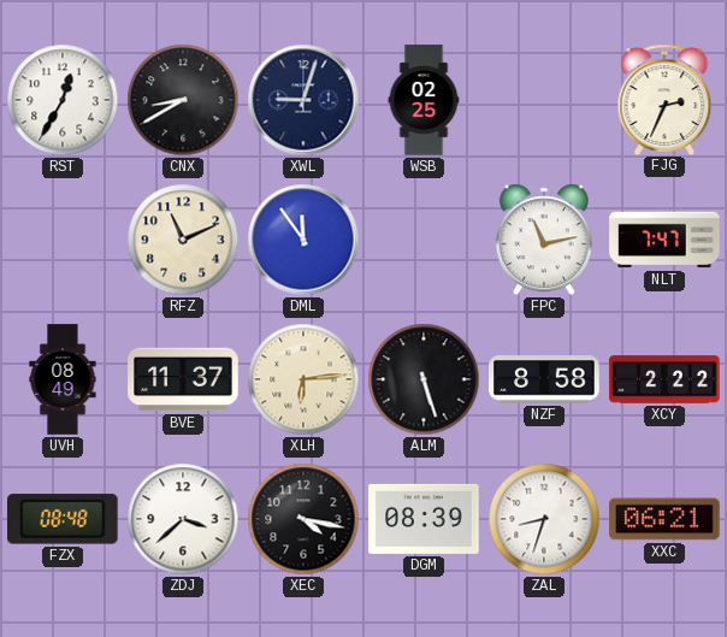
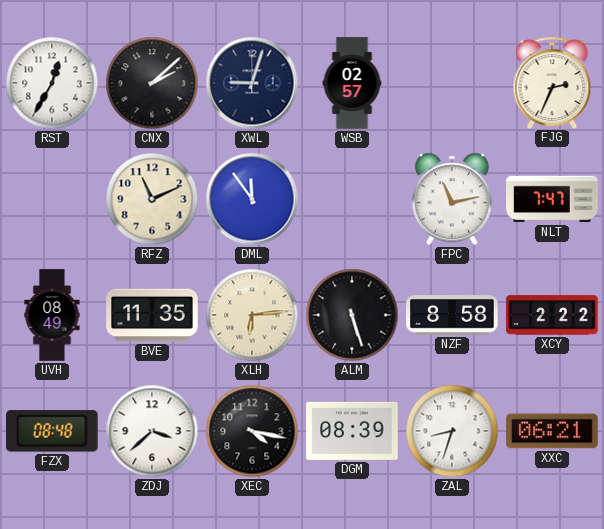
CNX: 8:40 -> 2:08 (152, 83)
WSB: 02:25 -> 02:57 (352, 83)
BVE: 11:37 -> 11:35 (152, 315)
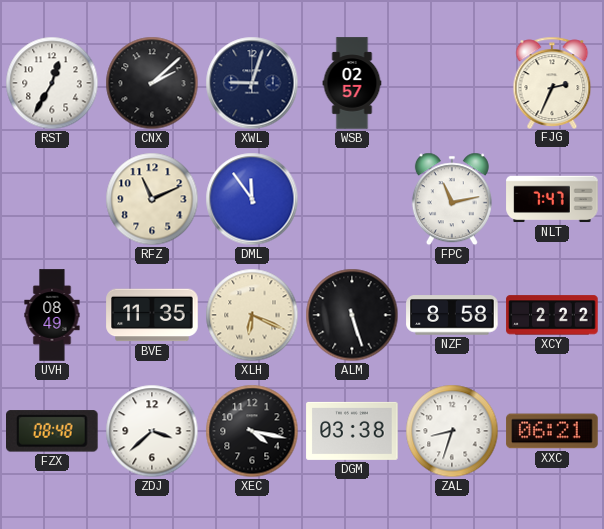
XLH: 6:14 -> 6:19 (252, 315)
DGM: 08:39 -> 03:38 (352, 431)
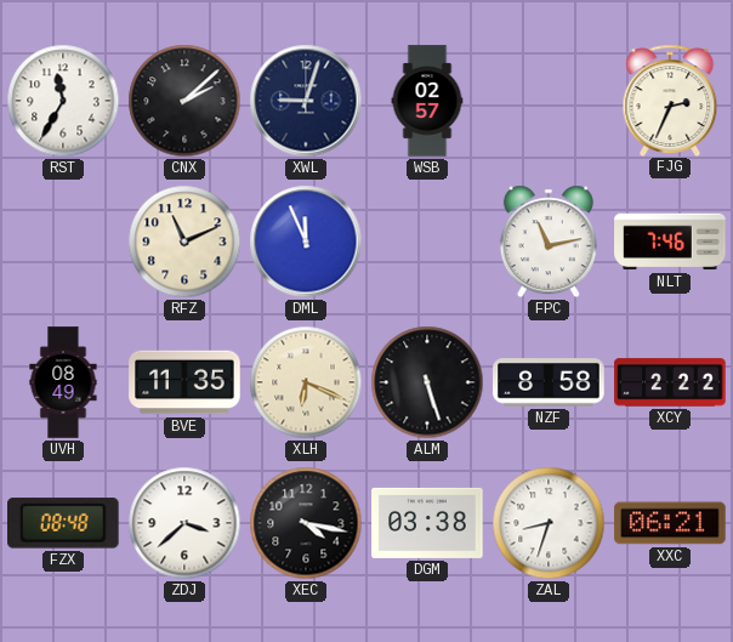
RST: 12:35 -> 11:35 (63, 101)
DML: 11:54 -> 11:56 (306, 242)
NLT: 7:47 -> 7:46 (670, 242)
